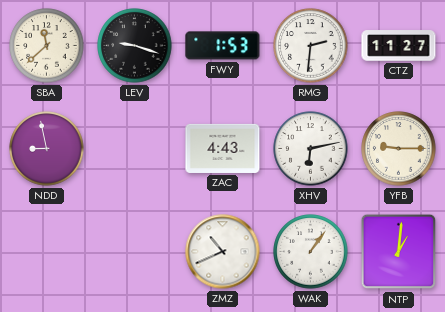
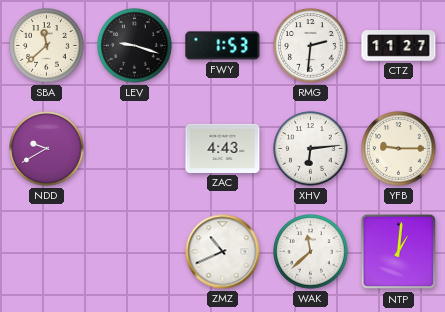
NDD: 8:58 -> 9:40 (47, 149)
XHV: 6:13 -> 6:14 (311, 149)
WAK: 1:06 -> 11:38 (311, 252)
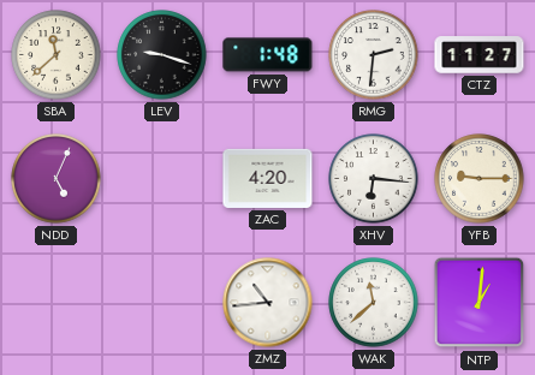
FWY: 1:53 -> 1:48 (268, 55)
NDD: 9:40 -> 5:04 (57, 179)
ZAC: 4:43 -> 4:20 (268, 178)
XHV: 6:14 -> 6:16 (374, 179)
ZMZ: 10:41 -> 10:44 (268, 303)
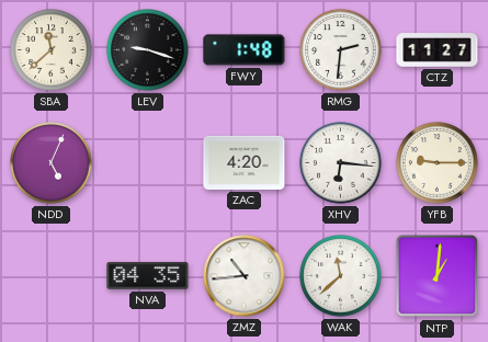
NVA: none -> 04:35 (148, 276)
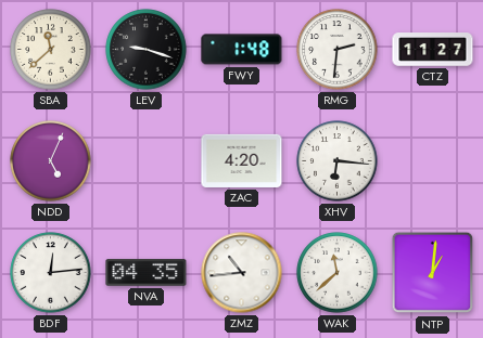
YFB: 9:15 -> none (438, 163)
BDF: none -> 12:14 (51, 273)
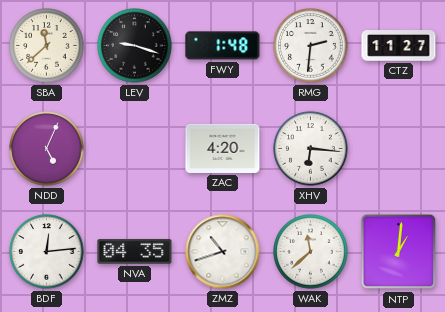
ZMZ: 10:44 -> 10:42 (223, 252)
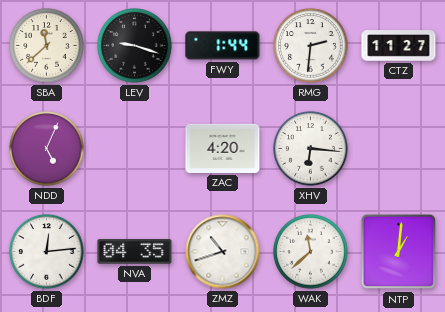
FWY: 1:48 -> 1:44 (223, 46)
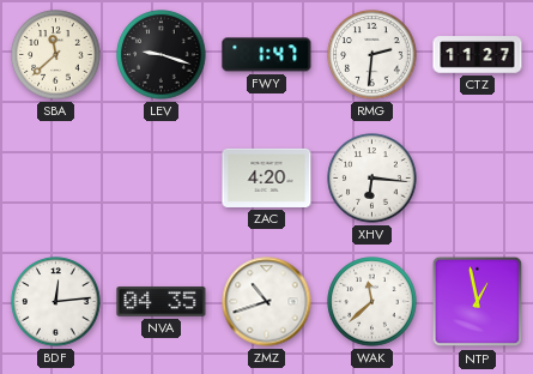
FWY: 1:44 -> 1:47 (267, 55)
NDD: 5:04 -> none (47, 149)
NTP: 1:01 -> 12:58 (478, 302)
